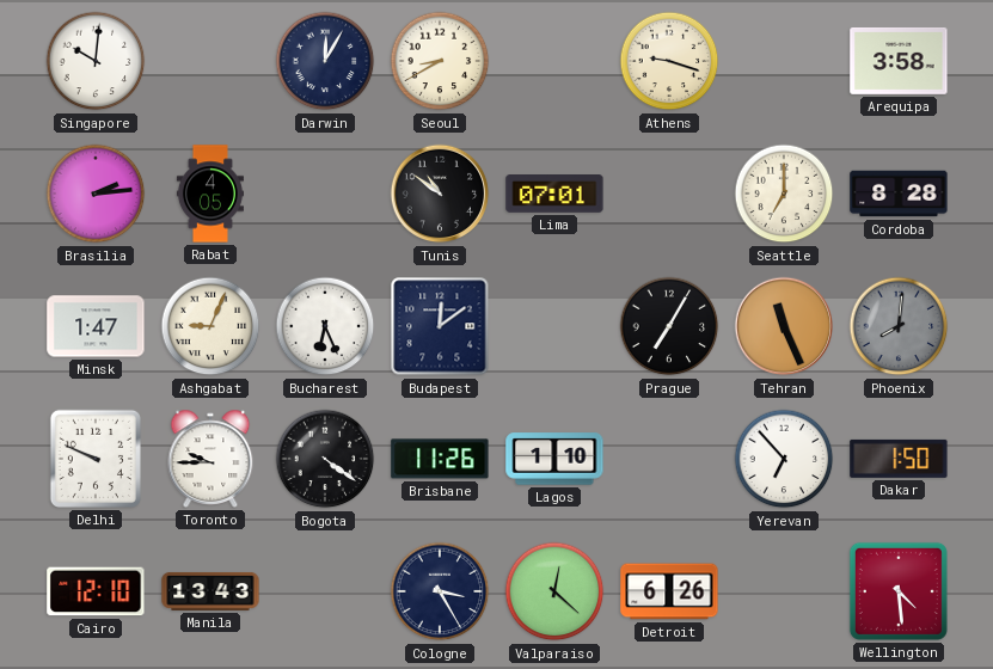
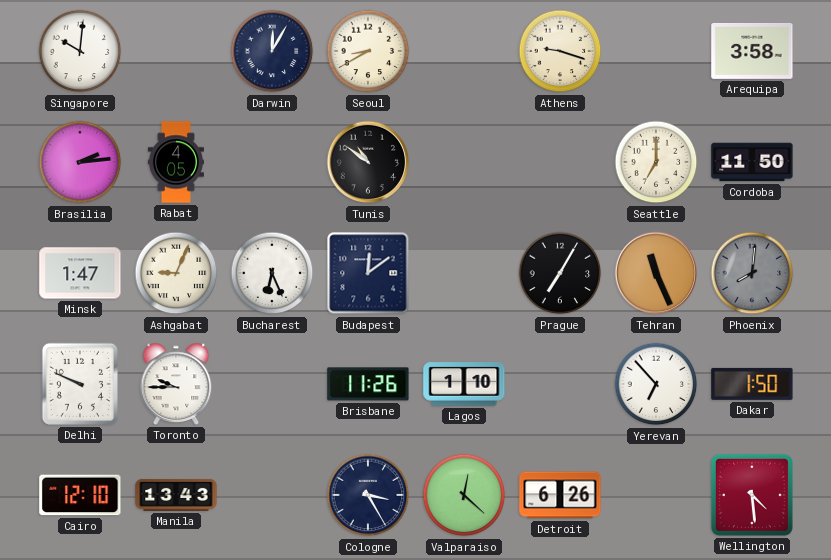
Lima: 07:01 -> none (554, 195)
Cordoba: 8:28 -> 11:50 (752, 162)
Bogota: 4:21 -> none (325, 459)
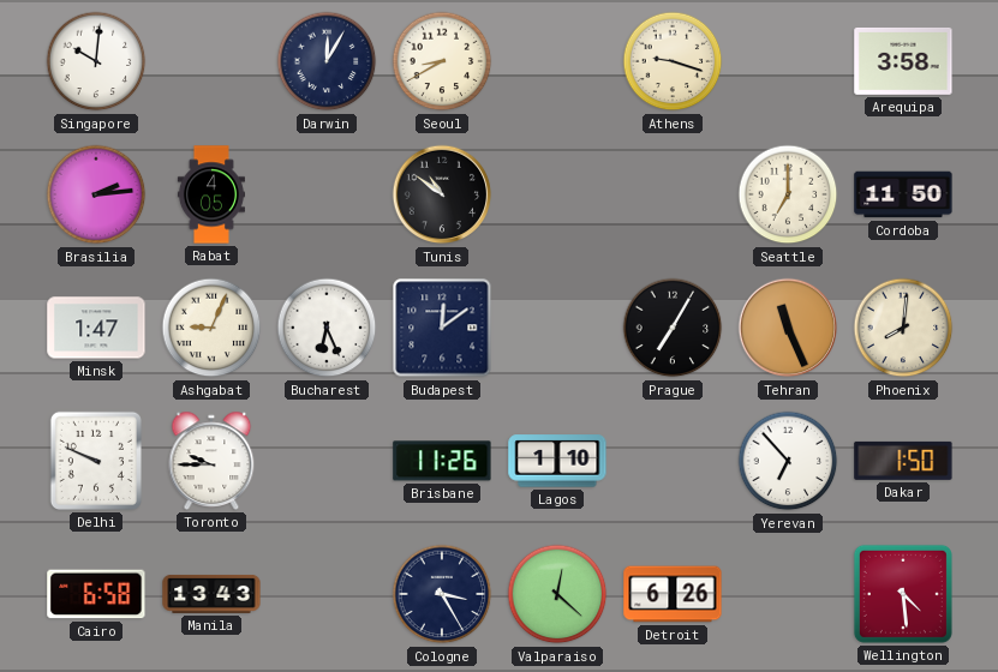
Phoenix dial: grey -> cream (903, 328)
Cairo: 12:10 -> 6:58 (96, 594)
